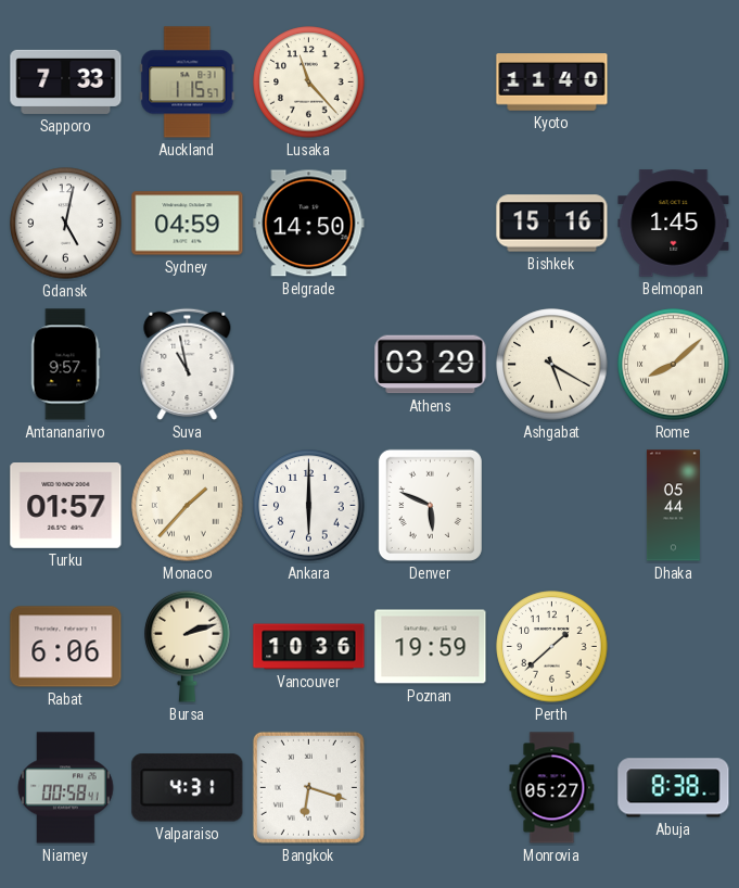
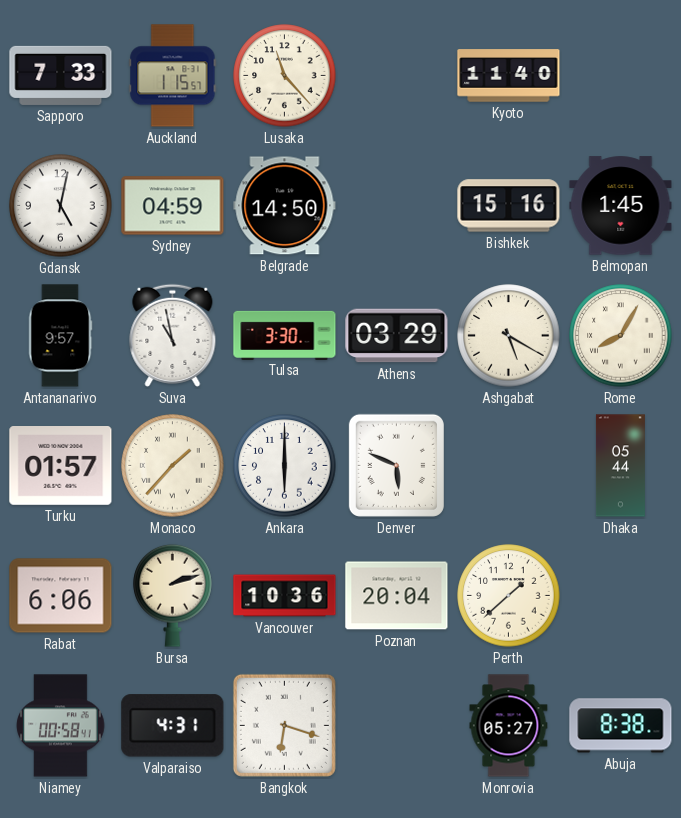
Tulsa: none -> 3:30 (285, 335)
Rome: 8:08 -> 8:05 (621, 336)
Poznan: 19:59 -> 20:04 (397, 596)
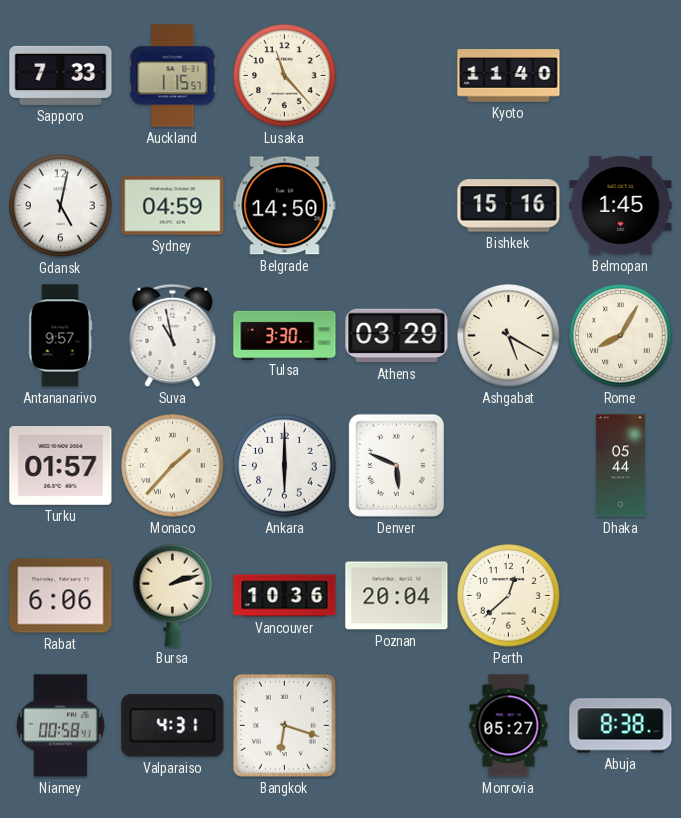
Perth: 1:38 -> 12:38 (509, 596)
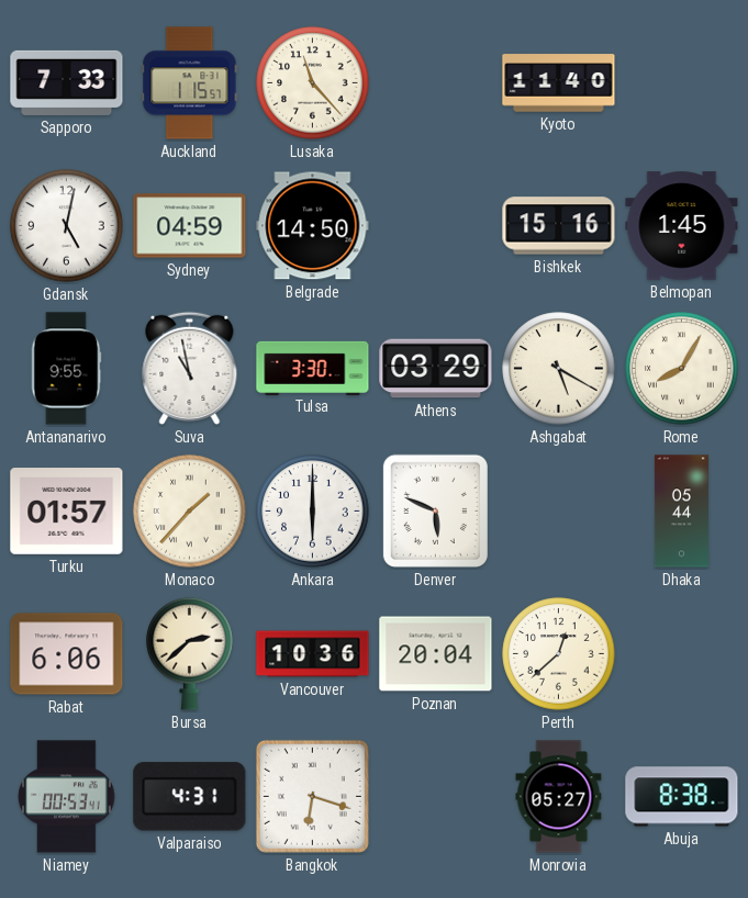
Antananarivo: 9:57 -> 9:55 (66, 369)
Bursa: 2:12 -> 2:38 (190, 653)
Niamey: 00:58 -> 00:53 (67, 797)
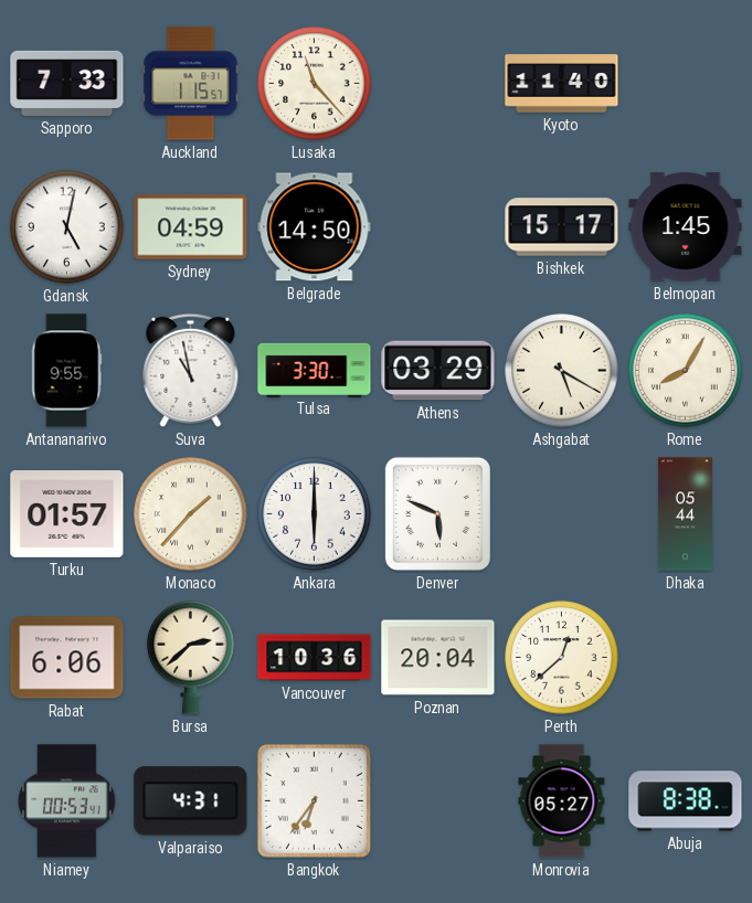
Bishkek: 15:16 -> 15:17 (562, 227)
Bangkok: 6:18 -> 6:36 (314, 800)
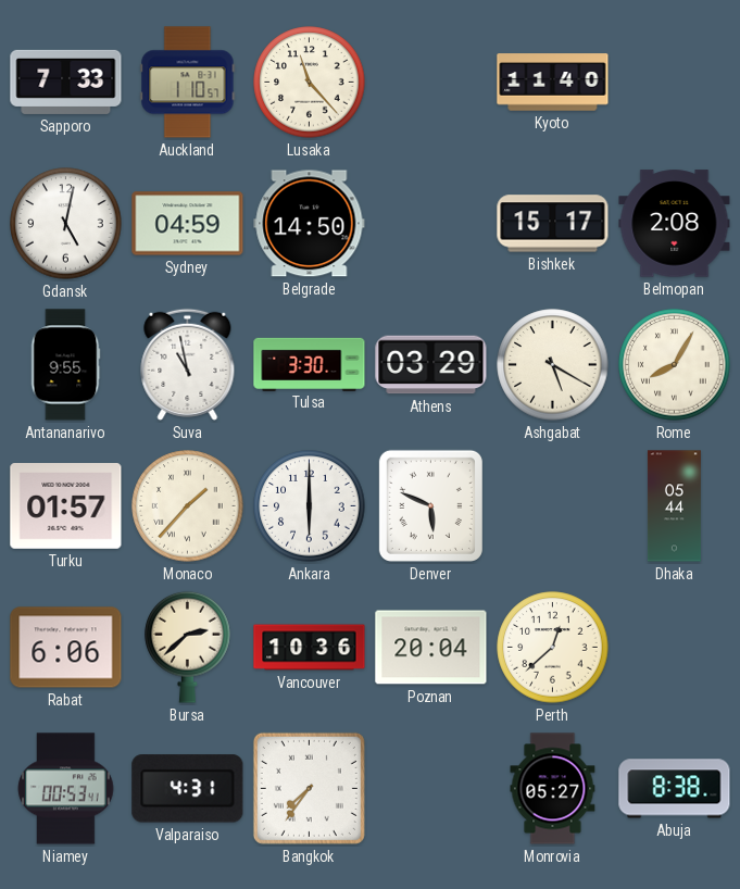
Auckland: 1:15 -> 1:10 (188, 83)
Belmopan: 1:45 -> 2:08 (675, 224)
Bangkok: 6:36 -> 7:36 (309, 788)
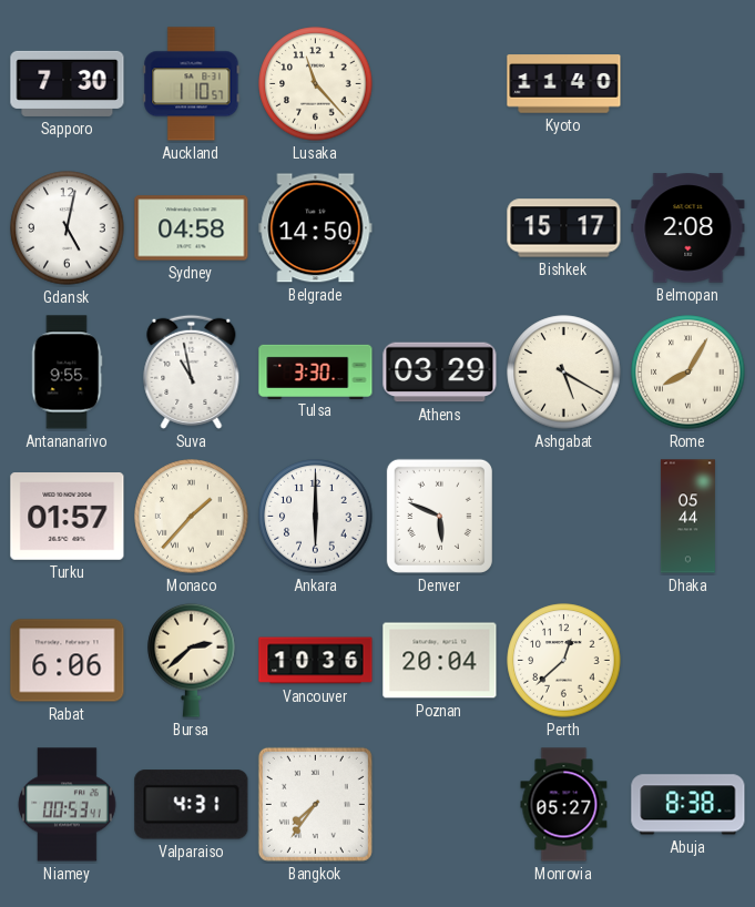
Sapporo: 7:33 -> 7:30 (68, 83)
Sydney: 04:59 -> 04:58 (192, 228)
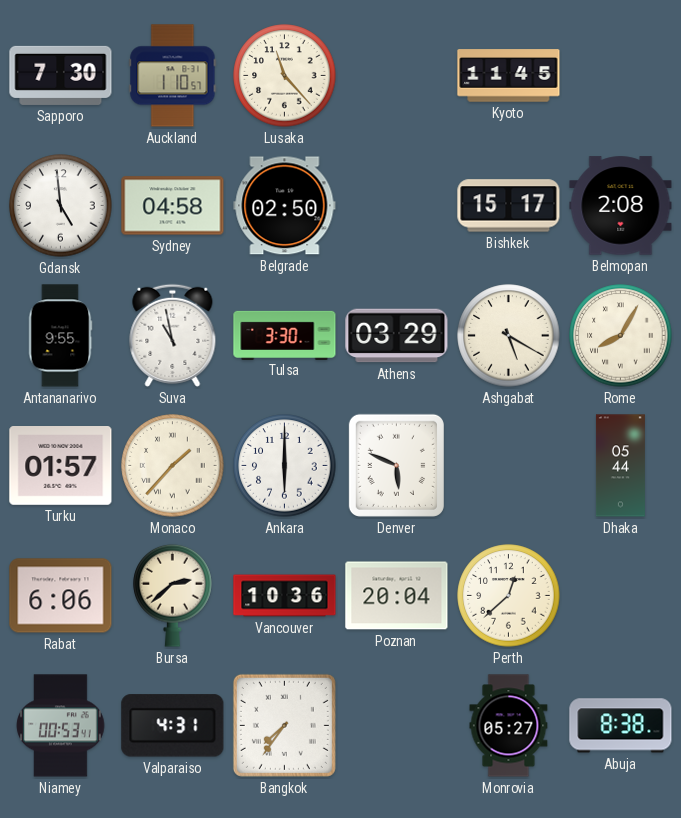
Kyoto: 11:40 -> 11:45 (509, 76)
Gdansk: 5:02 -> 4:59 (61, 206)
Belgrade: 14:50 -> 02:50 (285, 206)
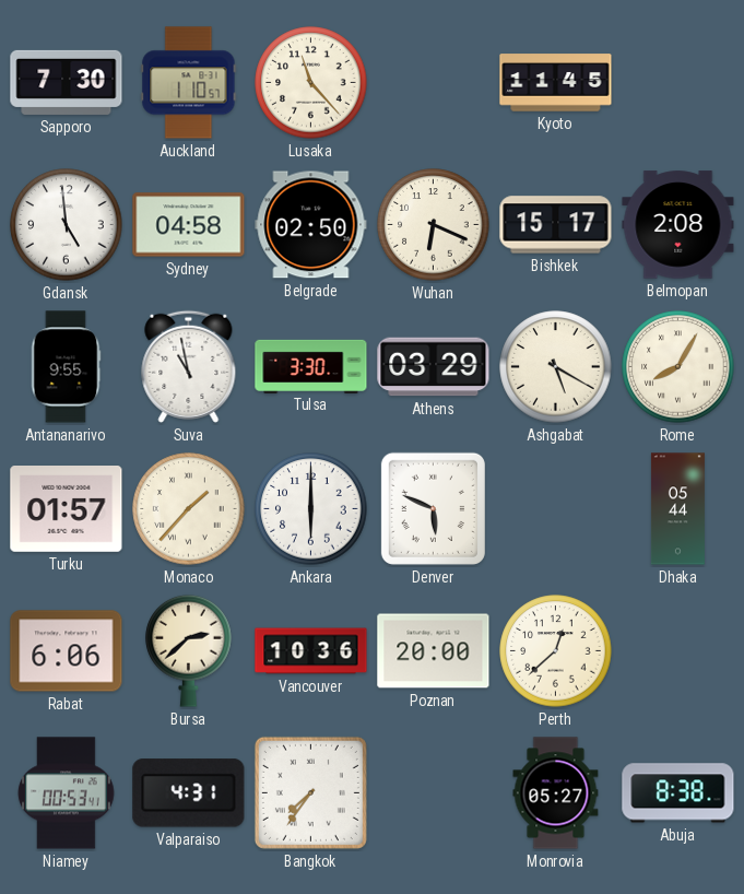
Wuhan: none -> 6:19 (434, 225)
Poznan: 20:04 -> 20:00 (434, 651)
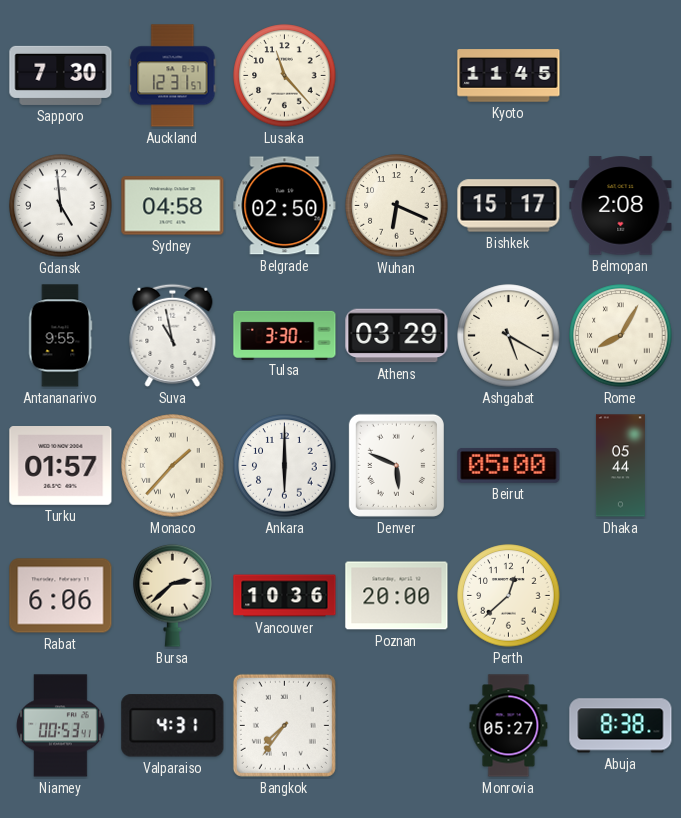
Auckland: 1:10 -> 12:31 (173, 76)
Beirut: none -> 05:00 (509, 465)
